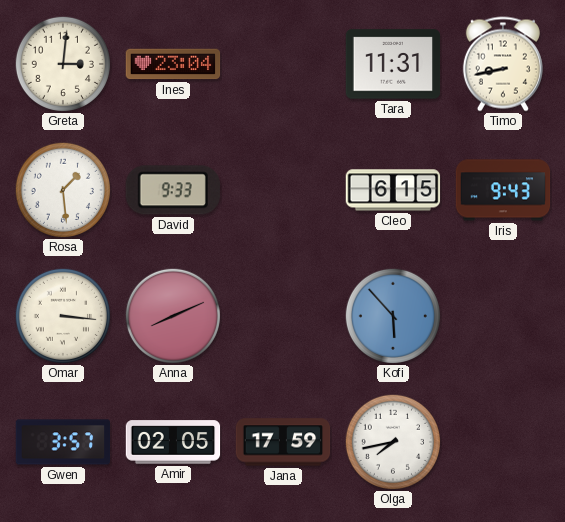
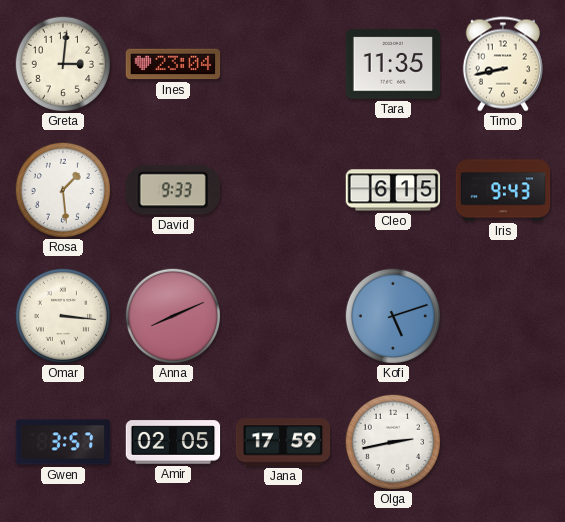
Tara: 11:31 -> 11:35 (393, 64)
Kofi: 5:53 -> 5:12 (393, 316)
Olga: 7:43 -> 2:43 (393, 442)
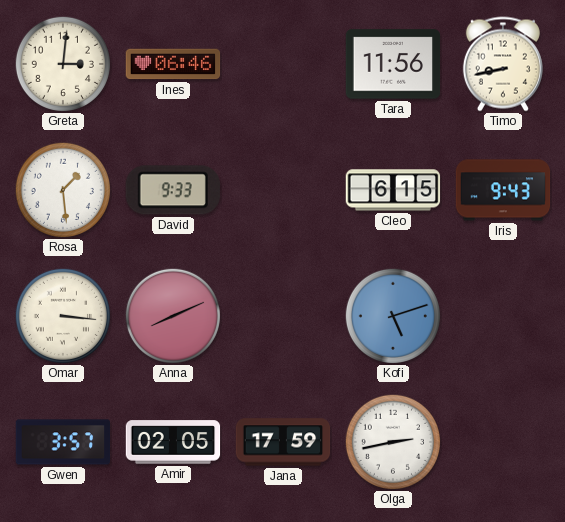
Ines: 23:04 -> 06:46 (173, 64)
Tara: 11:35 -> 11:56 (393, 64)
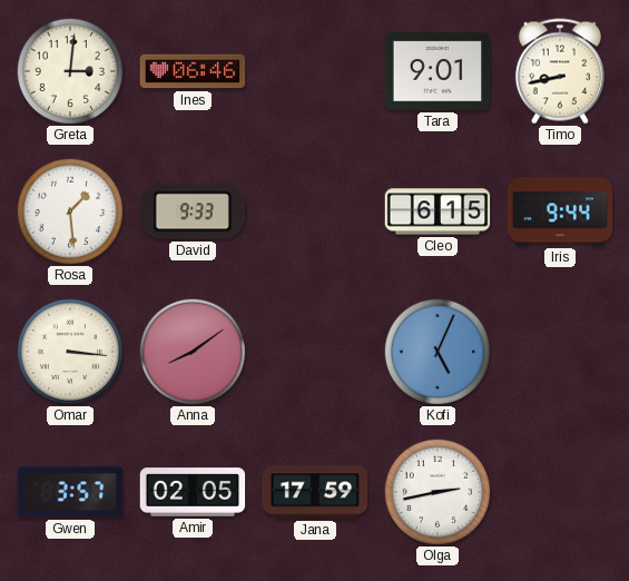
Tara: 11:56 -> 9:01 (438, 71)
Iris: 9:43 -> 9:44 (560, 211)
Anna: 8:11 -> 8:09 (193, 352)
Kofi: 5:12 -> 5:04 (438, 352)
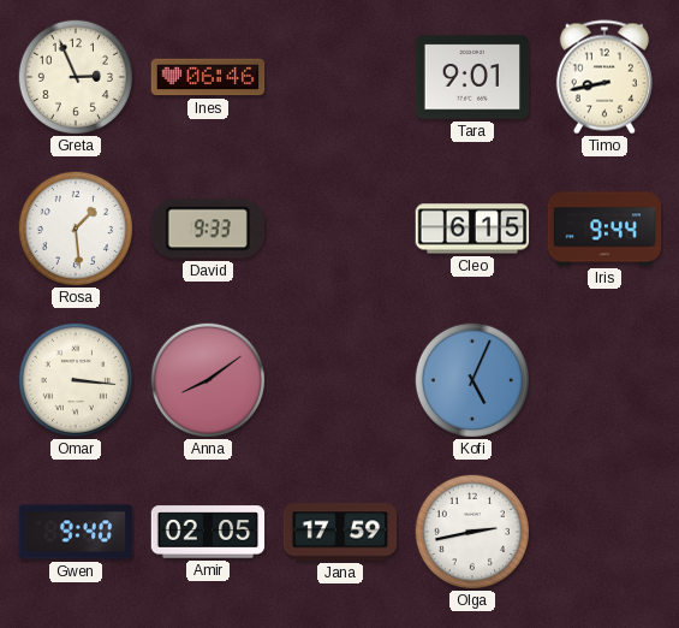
Greta: 3:01 -> 2:56 (76, 77)
Gwen: 3:57 -> 9:40 (76, 532)
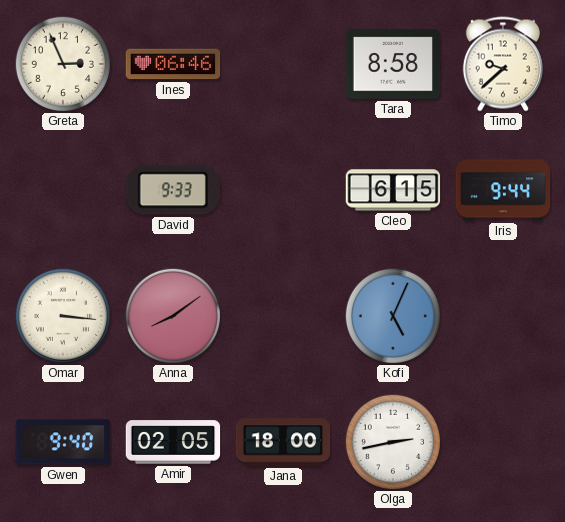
Tara: 9:01 -> 8:58 (393, 64)
Timo: 8:43 -> 9:38 (503, 64)
Rosa: 1:29 -> none (76, 229)
Jana: 17:59 -> 18:00 (283, 442)
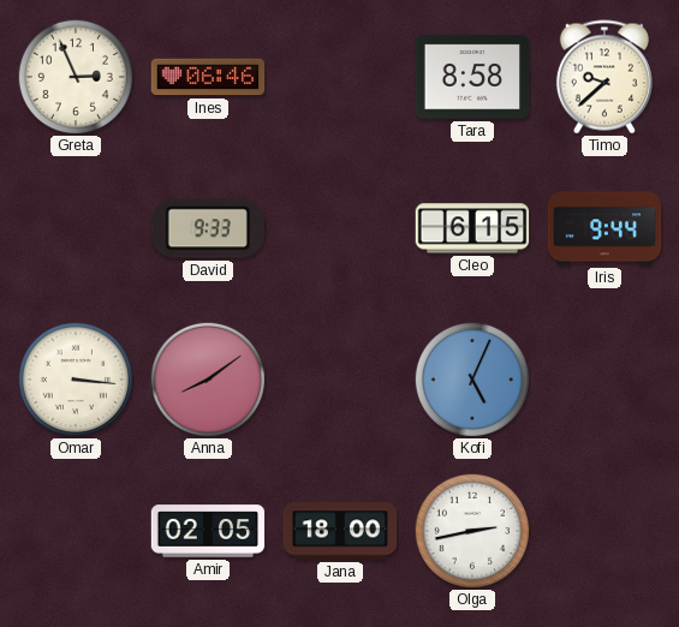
Gwen: 9:40 -> none (63, 442)
